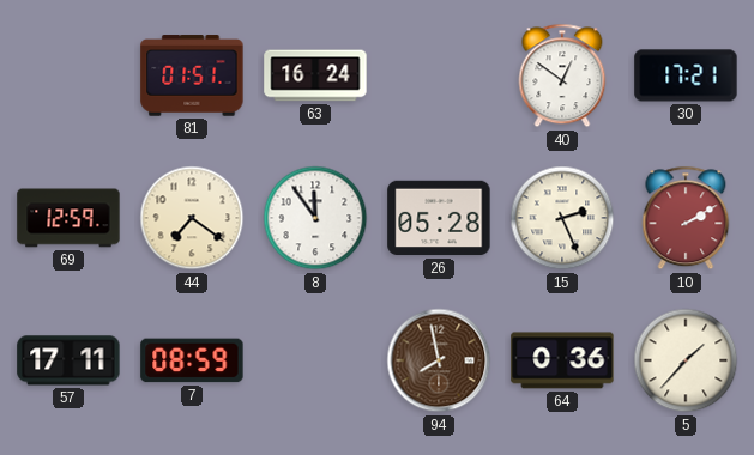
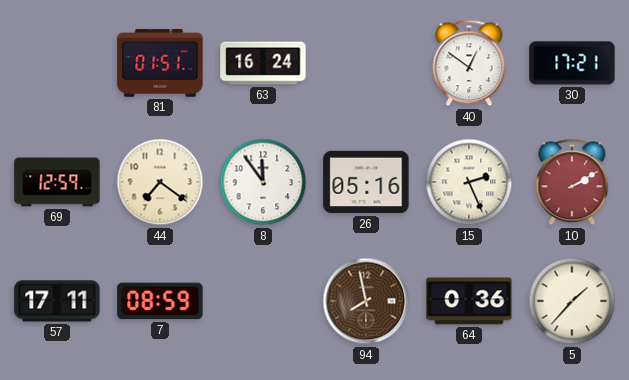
26: 05:28 -> 05:16 (366, 182)
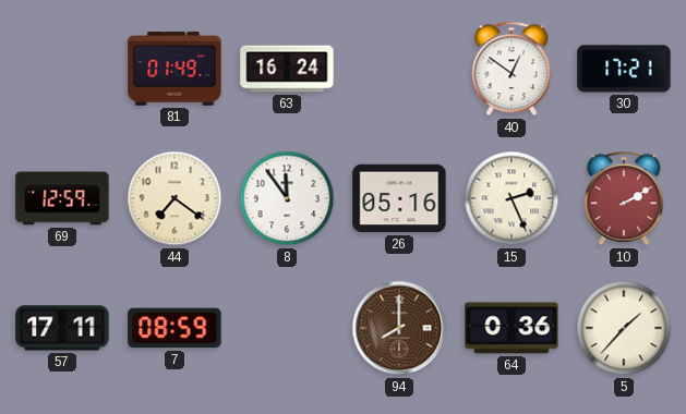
81: 01:51 -> 01:49 (174, 69)
94: 7:58 -> 8:00 (399, 328)
